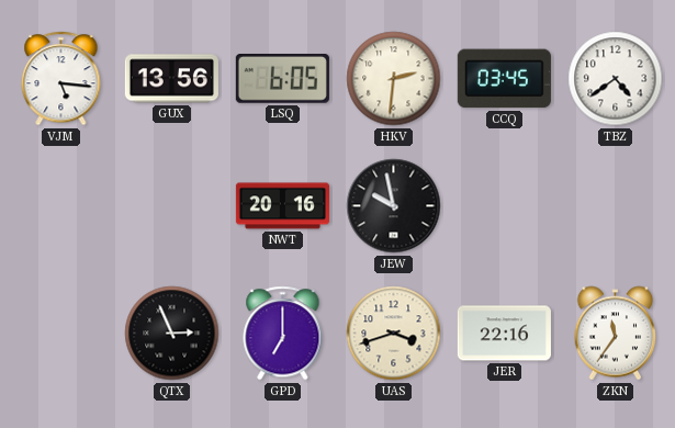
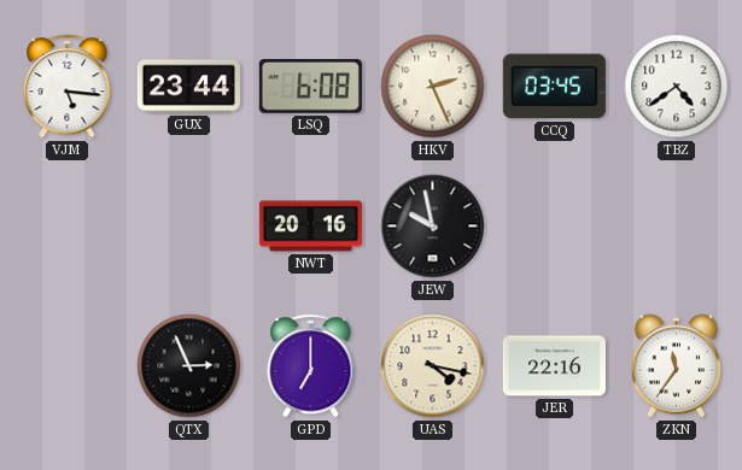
GUX: 13:56 -> 23:44 (188, 87)
LSQ: 6:05 -> 6:08 (310, 87)
HKV: 2:31 -> 2:26 (433, 87)
UAS: 3:42 -> 4:17 (433, 366)
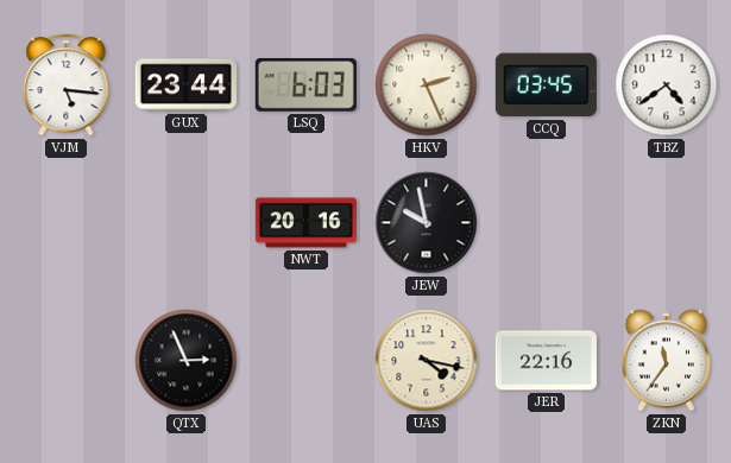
LSQ: 6:08 -> 6:03 (305, 85)
GPD: 7:00 -> none (311, 366)
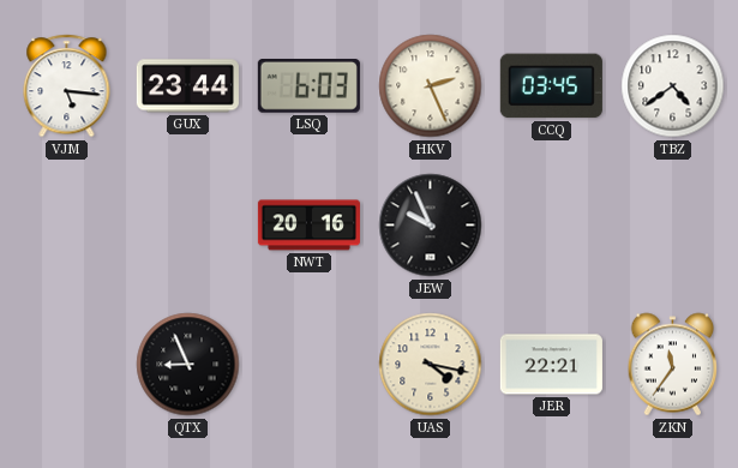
JEW: 9:58 -> 9:56 (431, 226)
QTX: 2:56 -> 8:56 (188, 365)
JER: 22:16 -> 22:21 (551, 365)
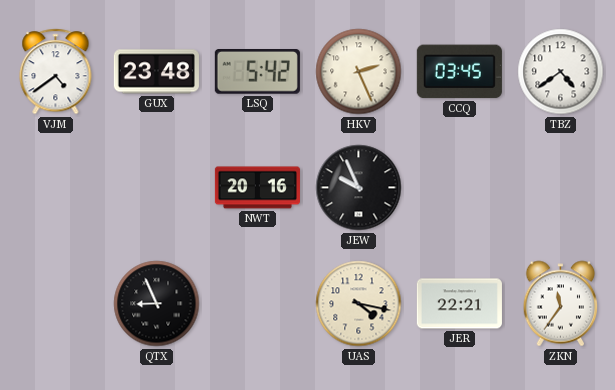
VJM: 5:16 -> 4:39 (56, 72)
GUX: 23:44 -> 23:48 (156, 72)
LSQ: 6:03 -> 5:42 (257, 72)
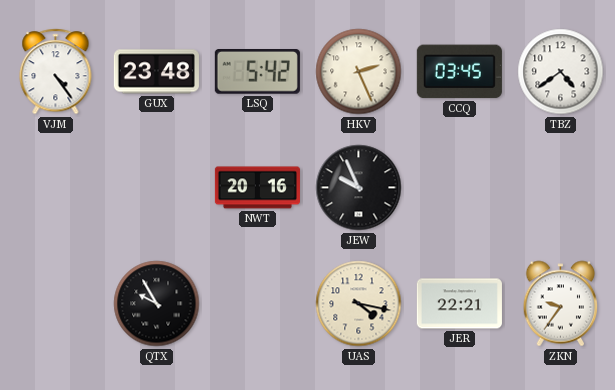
VJM: 4:39 -> 4:24 (56, 72)
QTX: 8:56 -> 9:55 (157, 304)
ZKN: 11:36 -> 9:36 (561, 304)
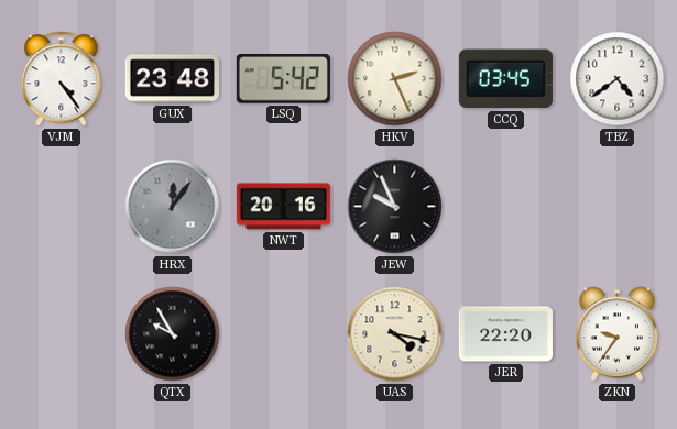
HRX: none -> 12:06 (173, 207)
JER: 22:21 -> 22:20 (505, 334)
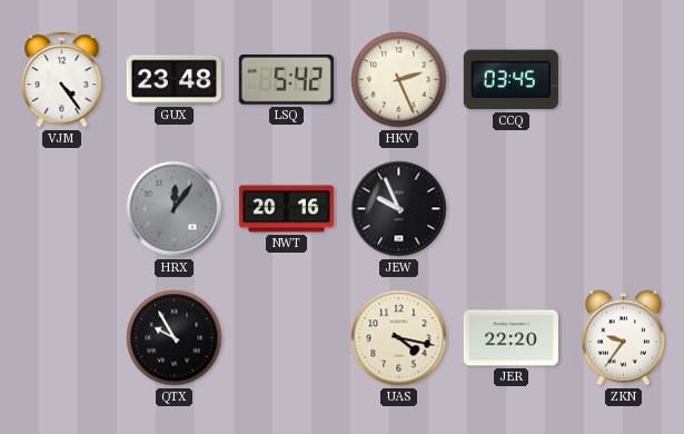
TBZ: 4:39 -> none (618, 79)
